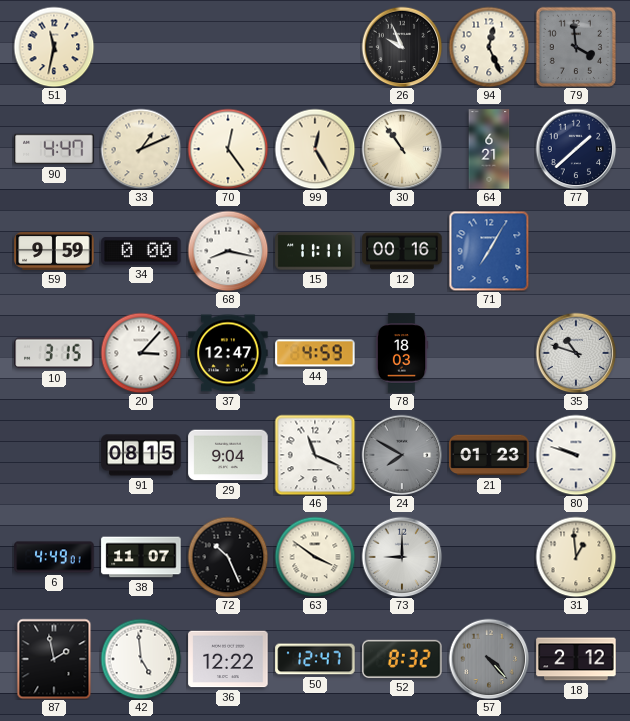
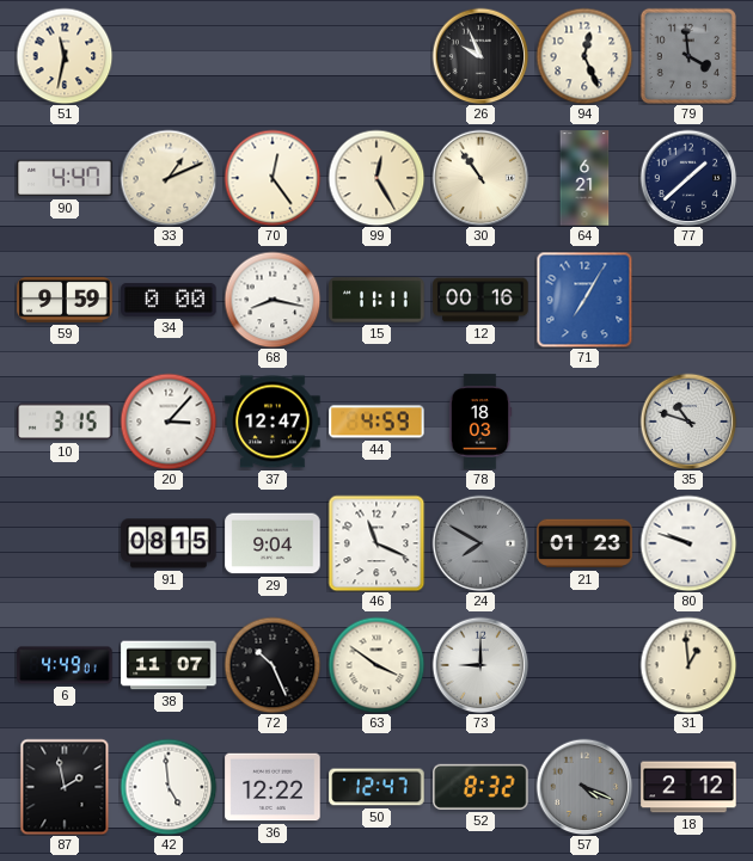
57: 4:23 -> 4:19 (584, 787)
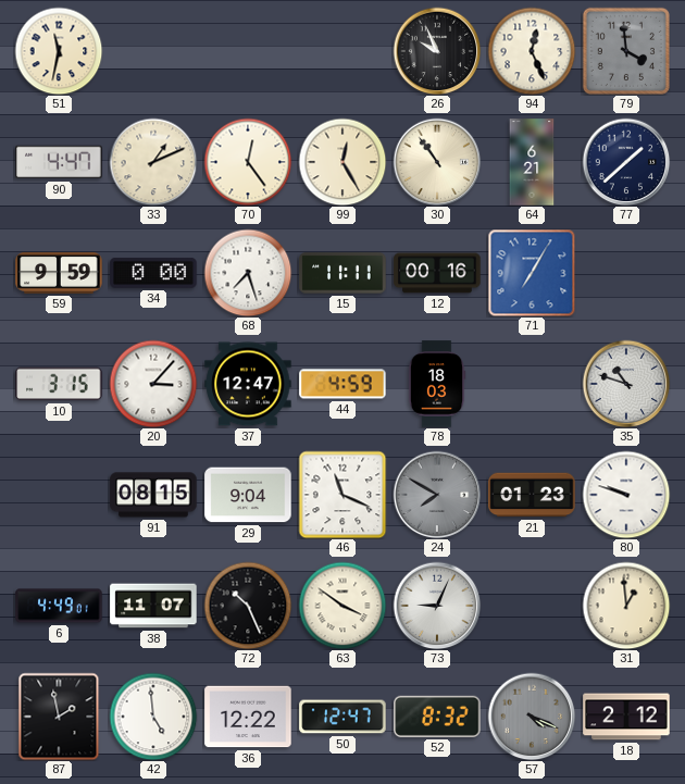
68: 8:17 -> 7:27 (248, 273)
73: 9:00 -> 9:04 (437, 606)
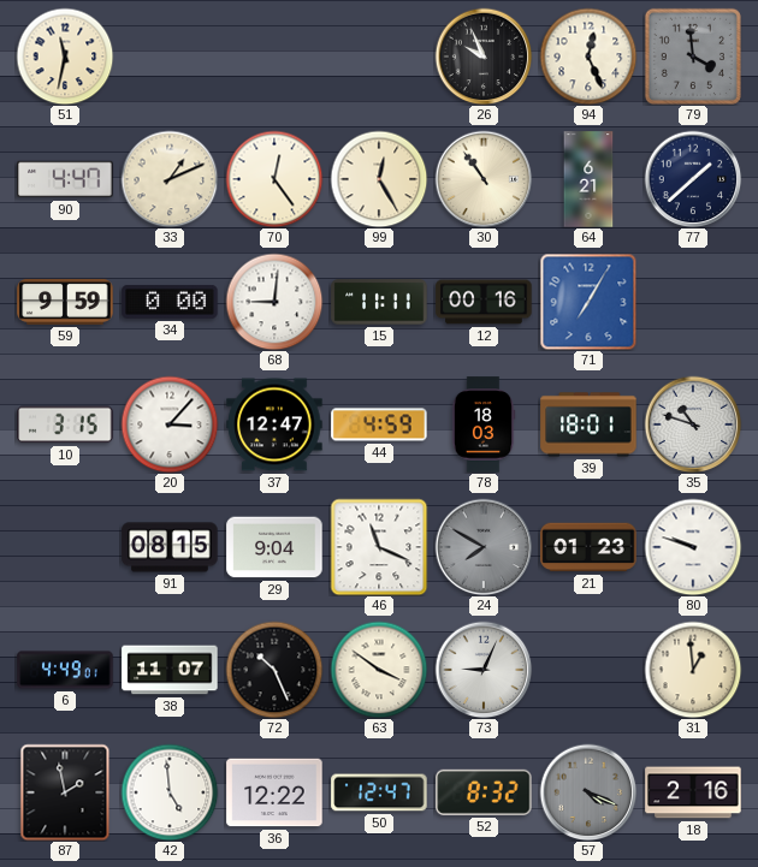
68: 7:27 -> 9:01 (274, 302)
39: none -> 18:01 (588, 424)
18: 2:12 -> 2:16 (693, 792)
